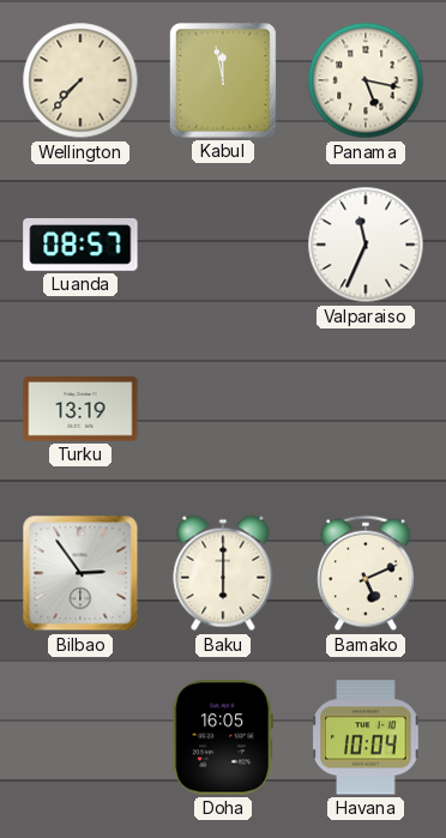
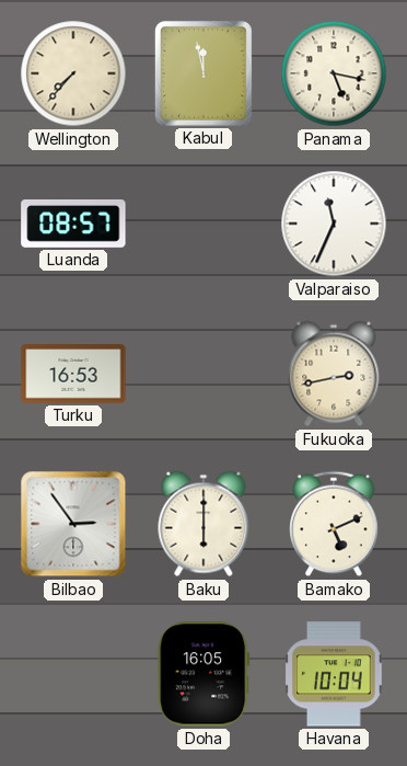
Turku: 13:19 -> 16:53 (73, 374)
Fukuoka: none -> 2:43 (334, 374)
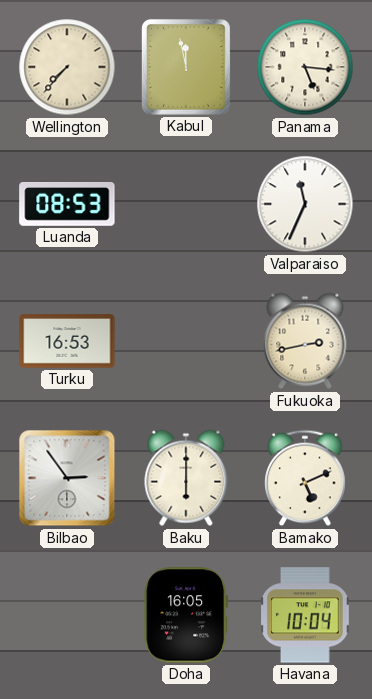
Panama: 5:17 -> 5:16 (305, 67)
Luanda: 08:57 -> 08:53 (67, 205)
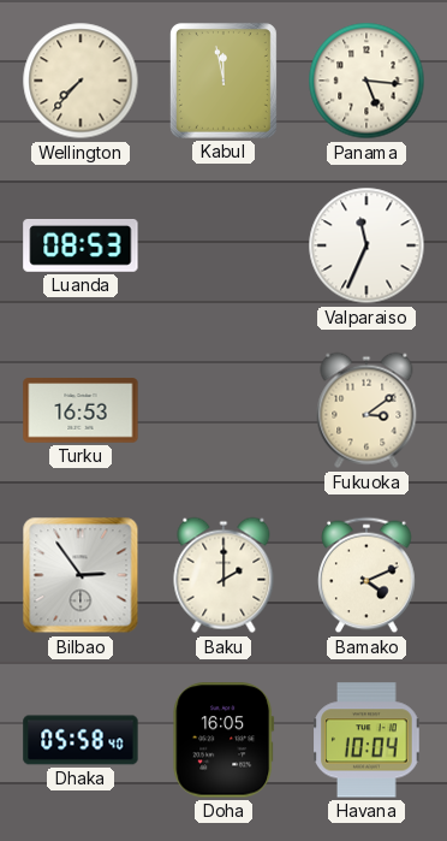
Fukuoka: 2:43 -> 3:09 (366, 410)
Baku: 6:00 -> 2:00 (223, 575)
Bamako: 5:11 -> 4:11 (366, 575)
Dhaka: none -> 05:58 (81, 740)
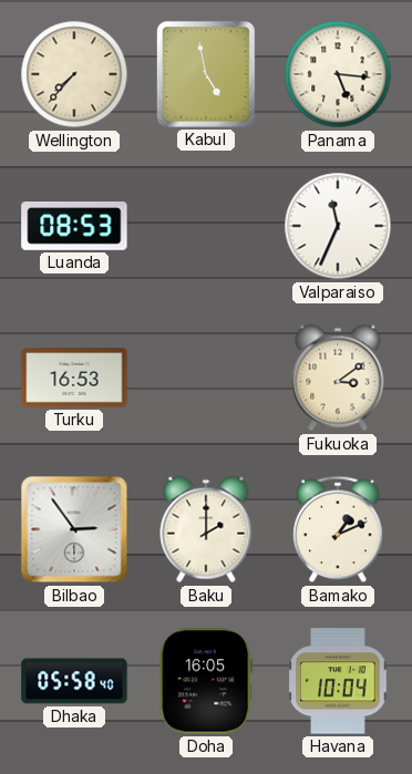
Kabul: 11:58 -> 4:58 (206, 74)
Bamako: 4:11 -> 1:11 (338, 529)
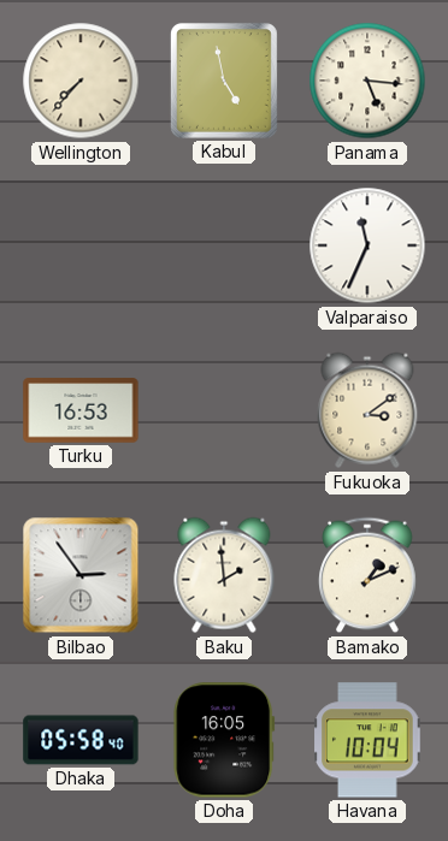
Luanda: 08:53 -> none (74, 227)
Baku: 2:00 -> 1:59 (224, 575)
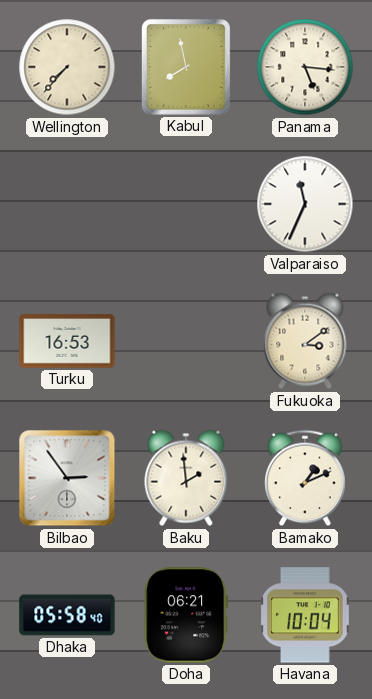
Kabul: 4:58 -> 7:58 (186, 67)
Doha: 16:05 -> 06:21 (186, 615)
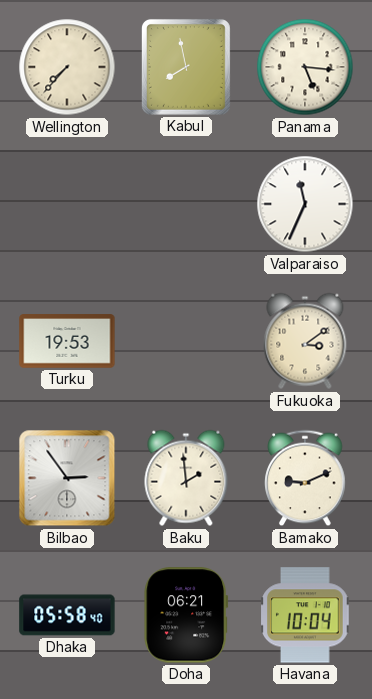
Turku: 16:53 -> 19:53 (67, 341)
Bamako: 1:11 -> 9:11 (305, 478)
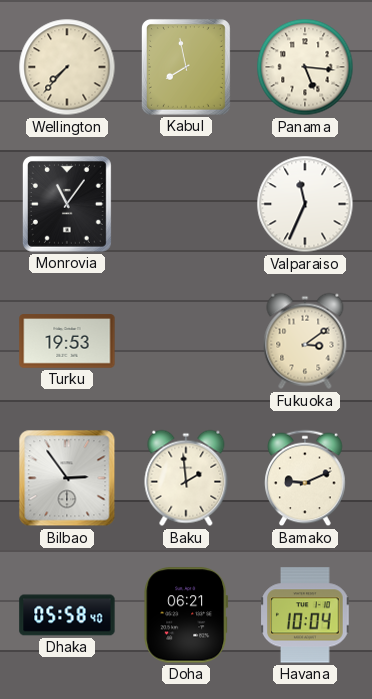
Monrovia: none -> 11:06 (67, 204)
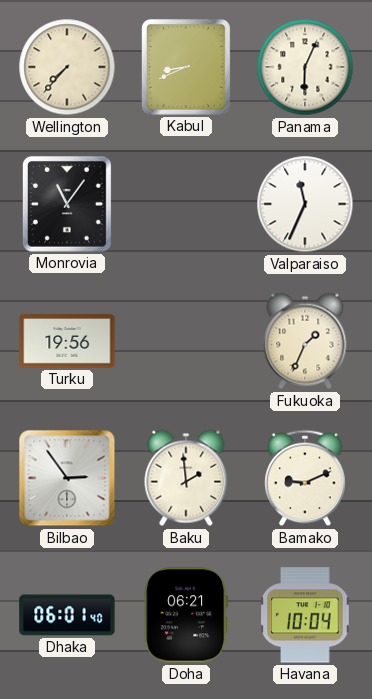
Kabul: 7:58 -> 8:41 (186, 67)
Panama: 5:16 -> 6:04 (305, 67)
Turku: 19:53 -> 19:56 (67, 341)
Fukuoka: 3:09 -> 1:34 (305, 341)
Dhaka: 05:58 -> 06:01 (67, 615)
